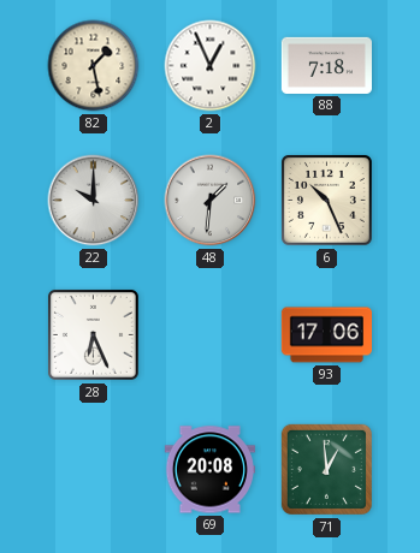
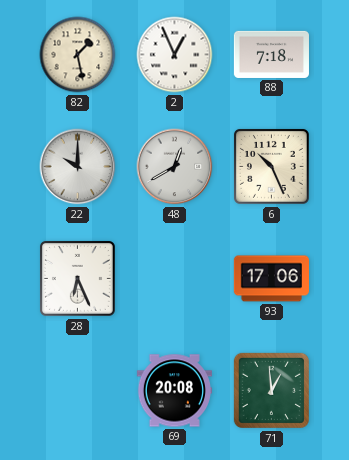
48: 1:31 -> 12:40 (175, 167)
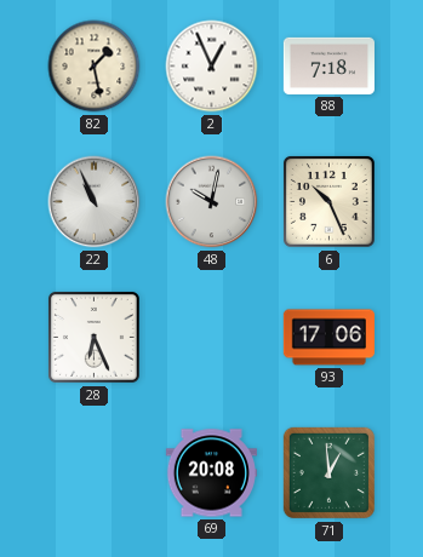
22: 10:00 -> 10:56 (95, 202)
48: 12:40 -> 10:02 (212, 202)
